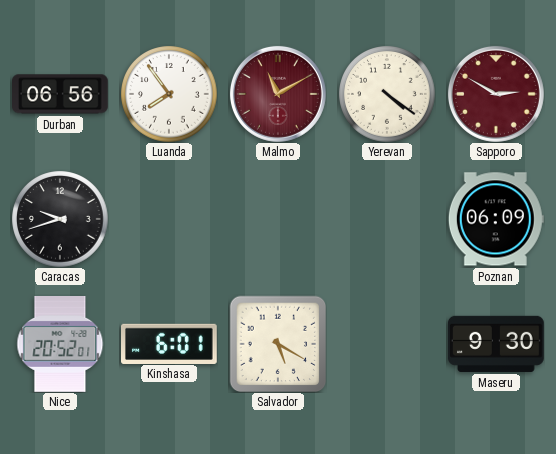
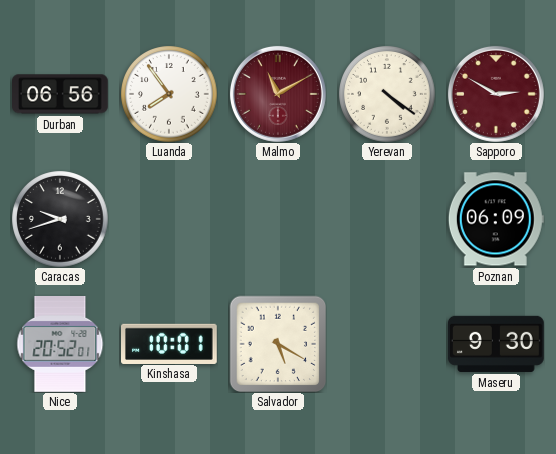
Kinshasa: 6:01 -> 10:01 (170, 343)
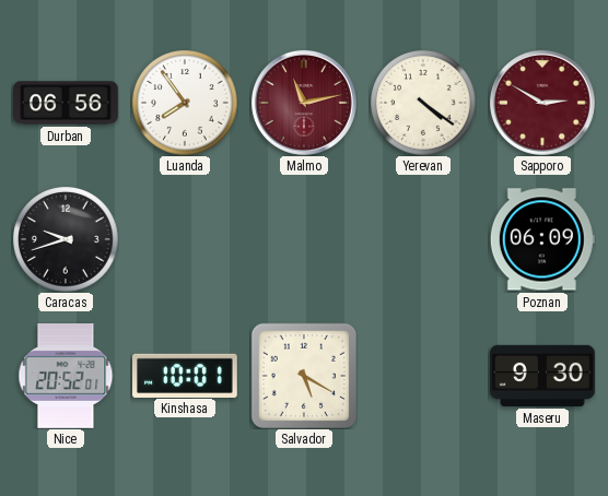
Malmo: 11:10 -> 11:13 (304, 103)
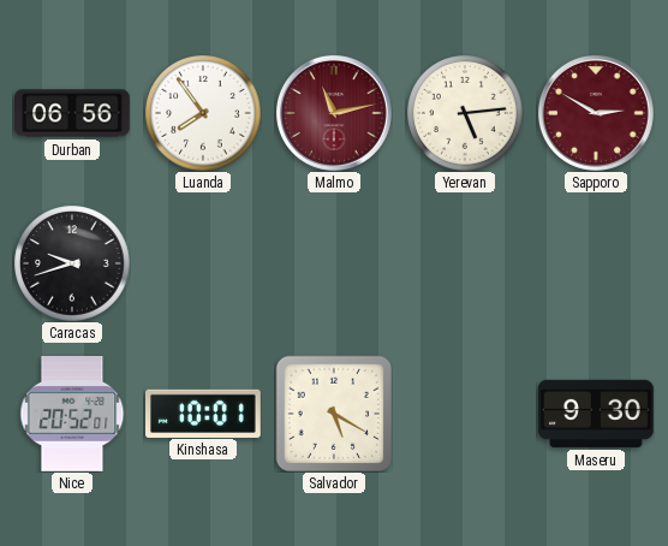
Yerevan: 4:21 -> 5:14 (465, 113)
Poznan: 06:09 -> none (542, 239)
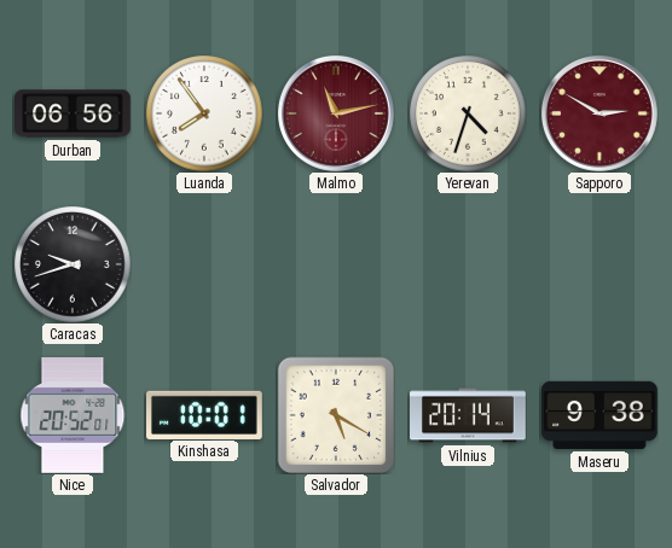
Yerevan: 5:14 -> 4:33 (468, 113)
Vilnius: none -> 20:14 (468, 415)
Maseru: 9:30 -> 9:38 (601, 415)
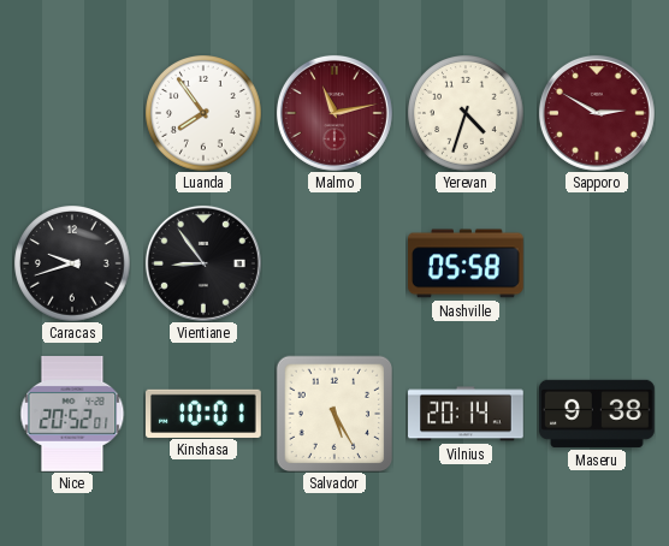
Durban: 06:56 -> none (74, 113)
Vientiane: none -> 8:54 (203, 263)
Nashville: none -> 05:58 (467, 263)
Salvador: 5:20 -> 5:25 (334, 414)
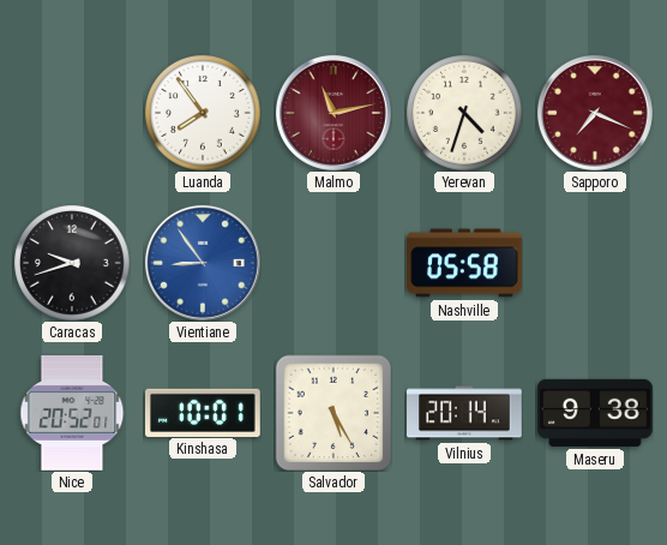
Sapporo: 2:50 -> 7:19 (595, 113)
Vientiane dial: black -> blue (203, 263)
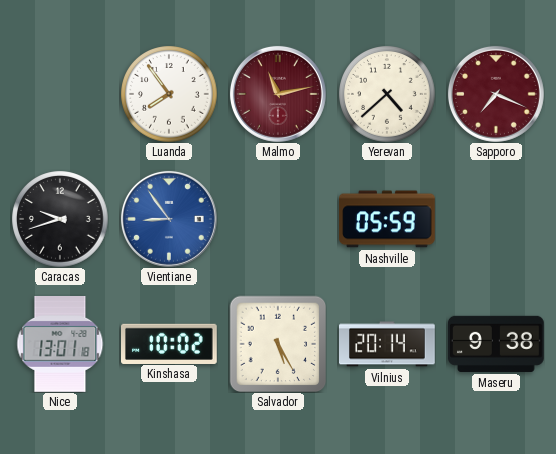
Yerevan: 4:33 -> 4:38 (387, 94)
Nashville: 05:58 -> 05:59 (388, 219)
Nice: 20:52 -> 13:01 (60, 345)
Kinshasa: 10:01 -> 10:02 (170, 343)
